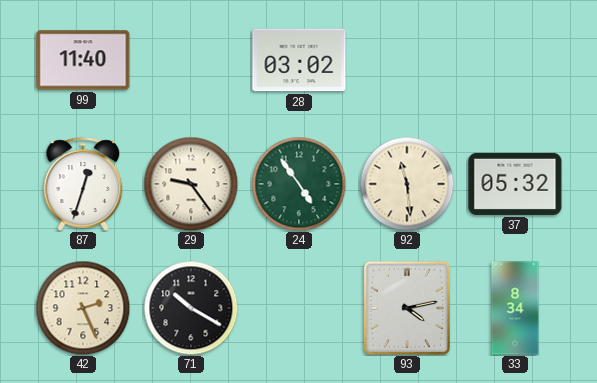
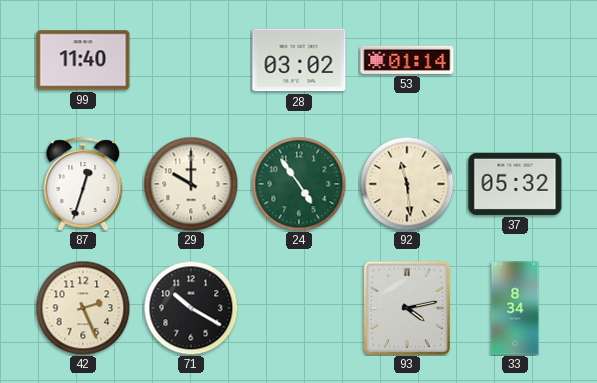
53: none -> 01:14 (407, 60)
29: 9:24 -> 10:00 (191, 184)
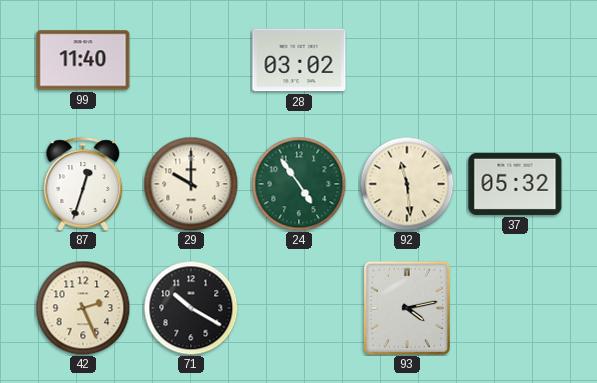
53: 01:14 -> none (407, 60)
33: 8:34 -> none (515, 308)
